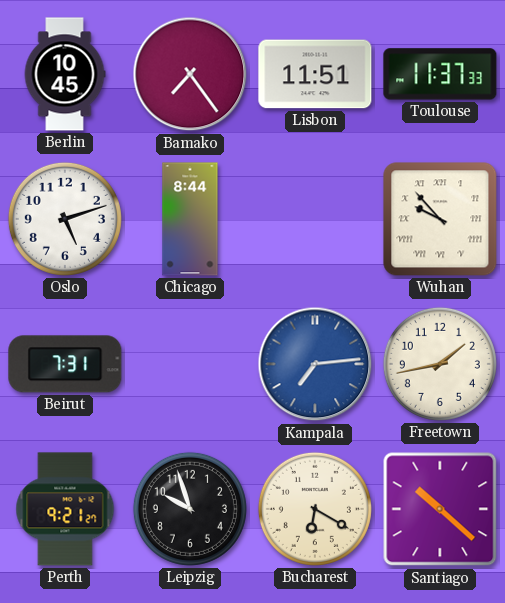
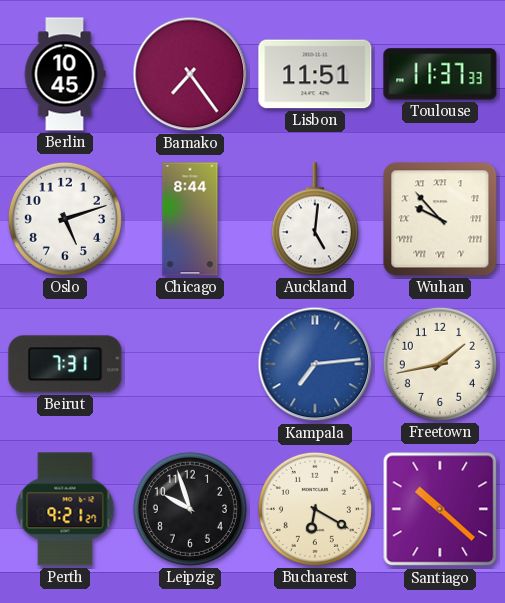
Auckland: none -> 5:01 (315, 219)
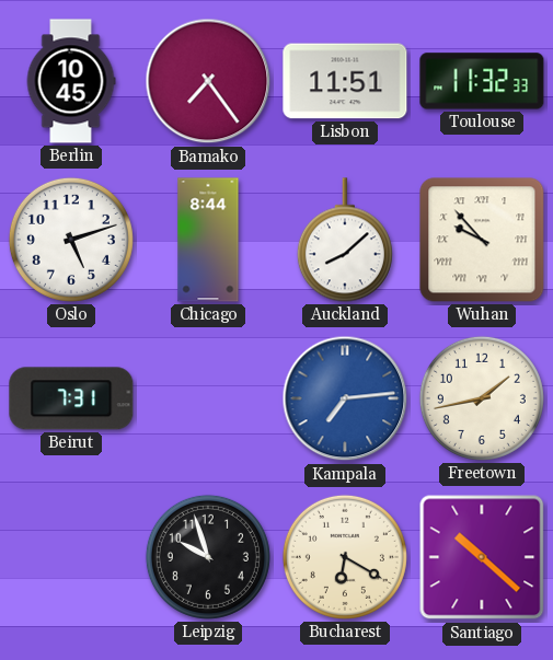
Toulouse: 11:37 -> 11:32 (482, 81)
Auckland: 5:01 -> 8:08 (345, 240)
Perth: 9:21 -> none (65, 509)
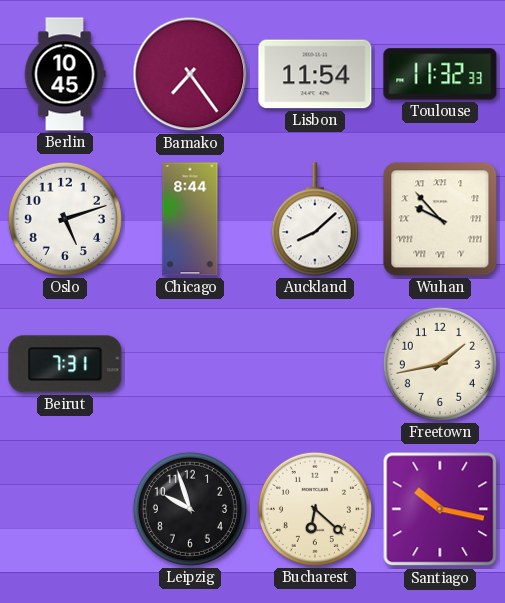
Lisbon: 11:51 -> 11:54 (315, 74)
Kampala: 7:14 -> none (345, 398)
Bucharest: 6:20 -> 6:22 (315, 509)
Santiago: 10:22 -> 10:17 (440, 509)
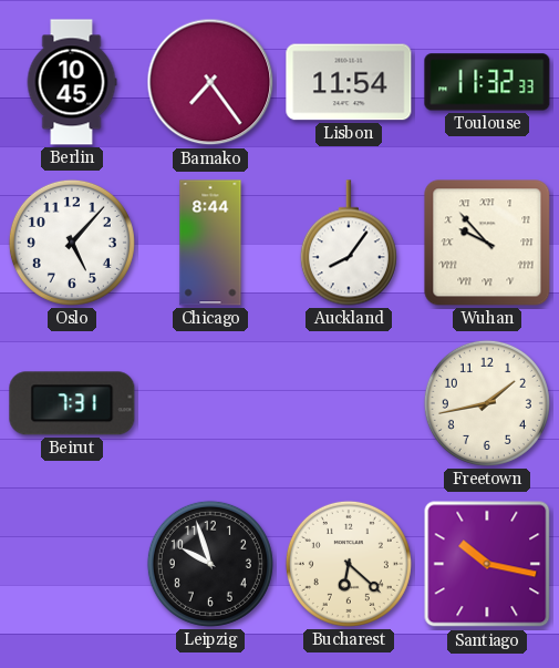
Oslo: 5:12 -> 5:07 (72, 243)
Auckland: 8:08 -> 8:06 (349, 243)
